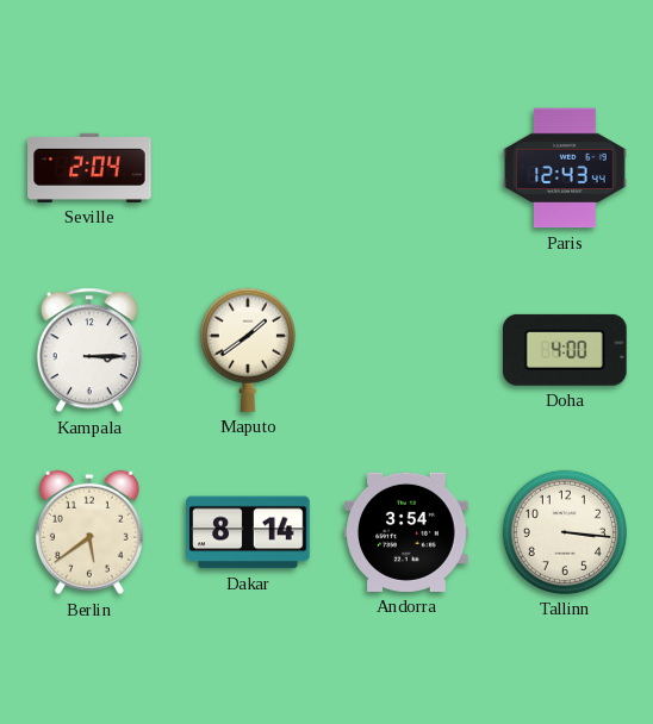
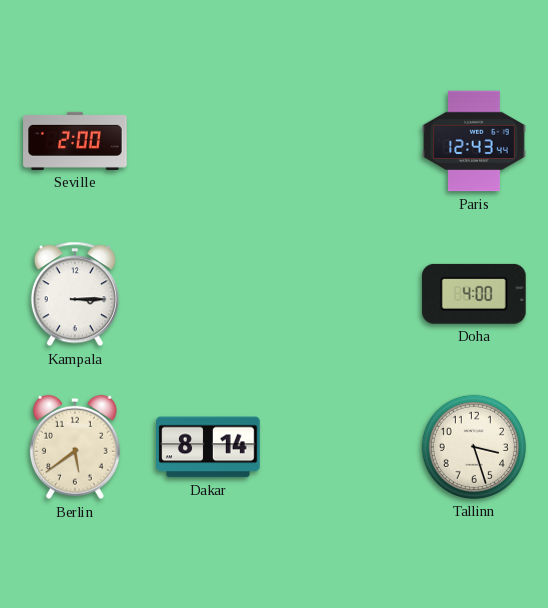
Seville: 2:04 -> 2:00 (75, 141)
Maputo: 1:39 -> none (248, 350)
Andorra: 3:54 -> none (406, 532)
Tallinn: 3:16 -> 3:27 (474, 447)
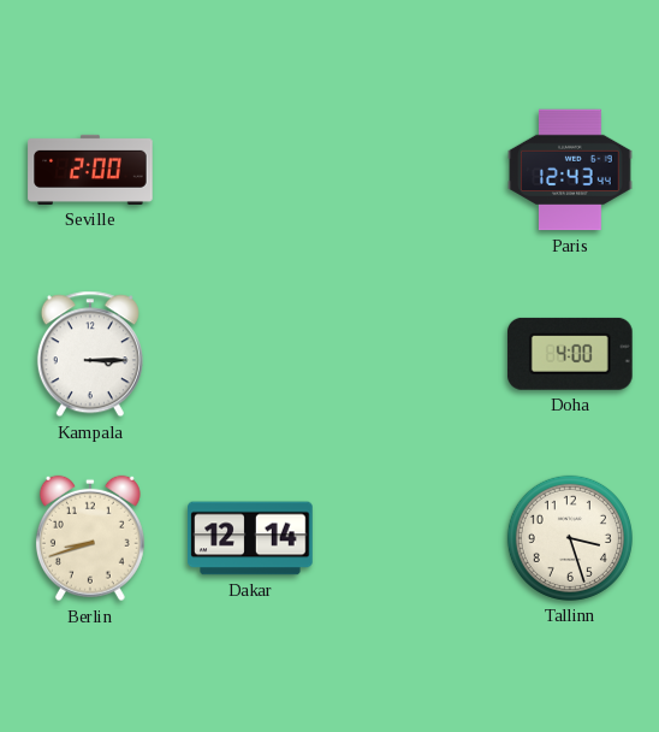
Berlin: 5:39 -> 8:42 (90, 538)
Dakar: 8:14 -> 12:14 (250, 538)
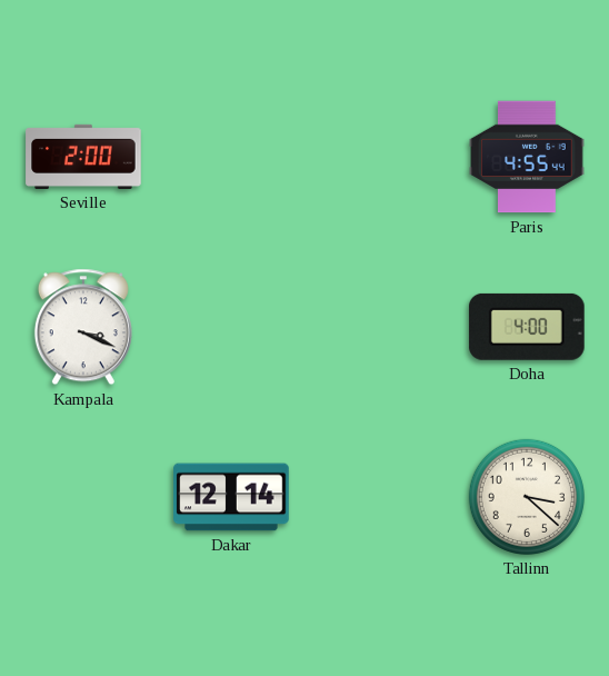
Paris: 12:43 -> 4:55 (527, 157)
Kampala: 3:15 -> 3:19 (83, 327)
Berlin: 8:42 -> none (90, 538)
Tallinn: 3:27 -> 3:22 (527, 497)
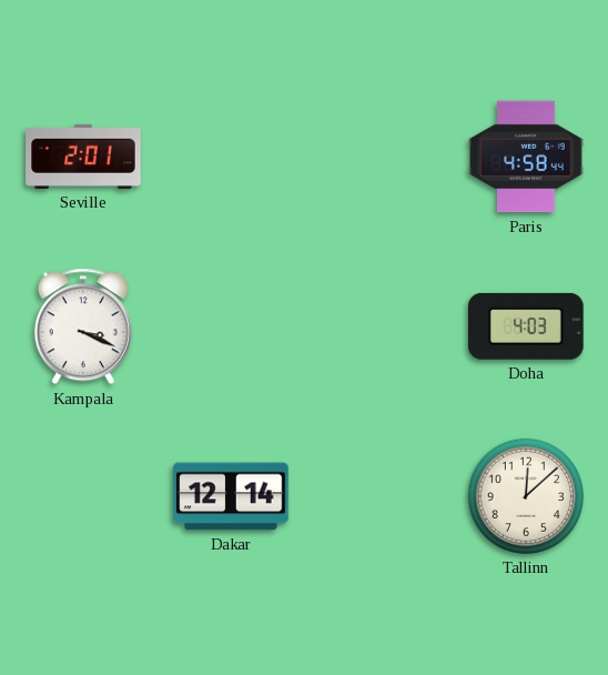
Seville: 2:00 -> 2:01 (83, 157)
Paris: 4:55 -> 4:58 (526, 157)
Doha: 4:00 -> 4:03 (526, 326)
Tallinn: 3:22 -> 12:08 (526, 496)
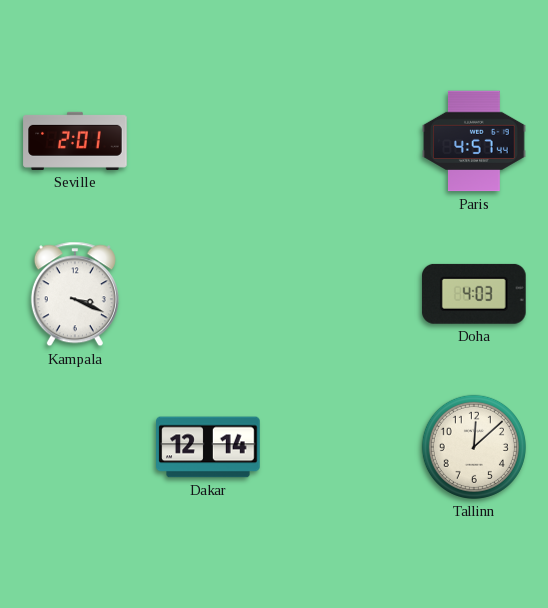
Paris: 4:58 -> 4:57 (474, 141)
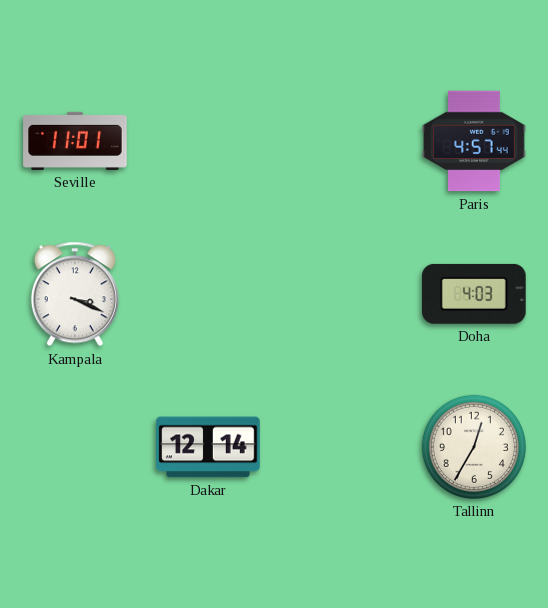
Seville: 2:01 -> 11:01 (75, 141)
Tallinn: 12:08 -> 12:35 (474, 447)
